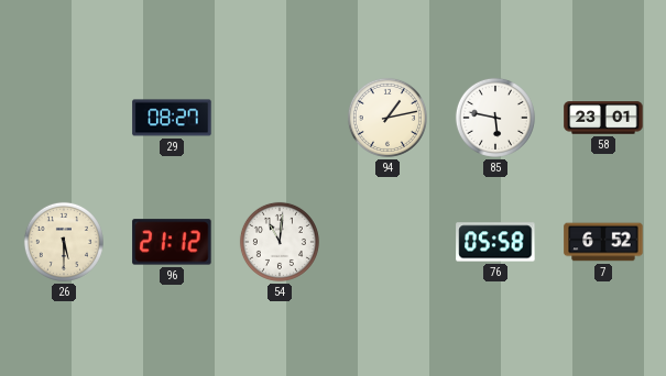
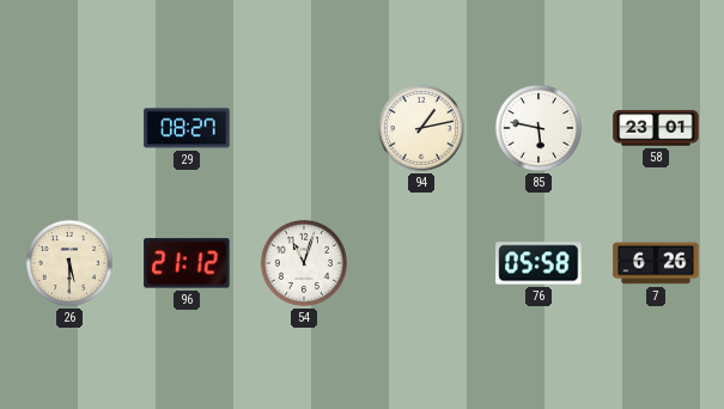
54: 11:01 -> 11:03 (304, 263)
7: 6:52 -> 6:26 (656, 263)
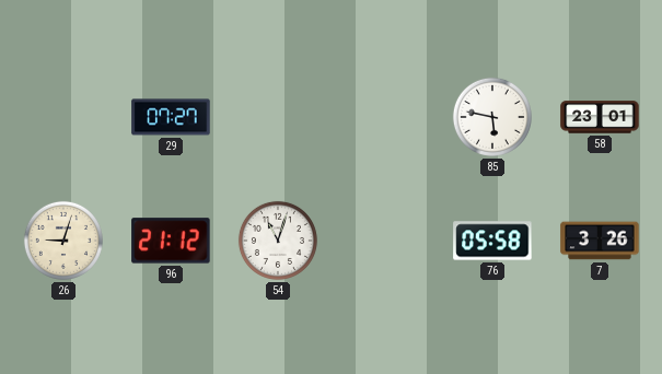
29: 08:27 -> 07:27 (171, 117)
94: 1:13 -> none (421, 128)
26: 5:30 -> 9:03 (63, 241)
7: 6:26 -> 3:26 (600, 241)
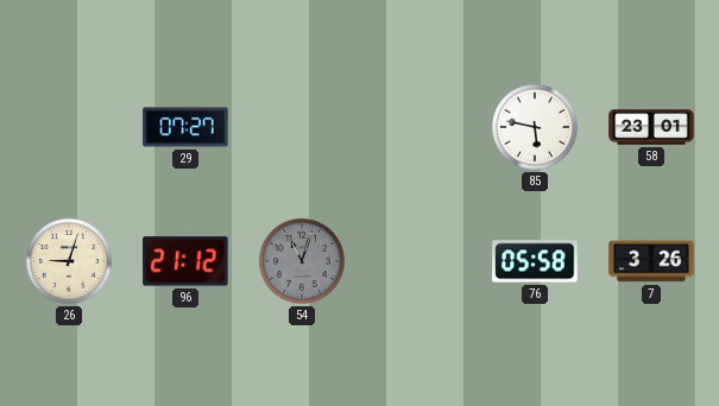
54 dial: white -> grey (302, 261)
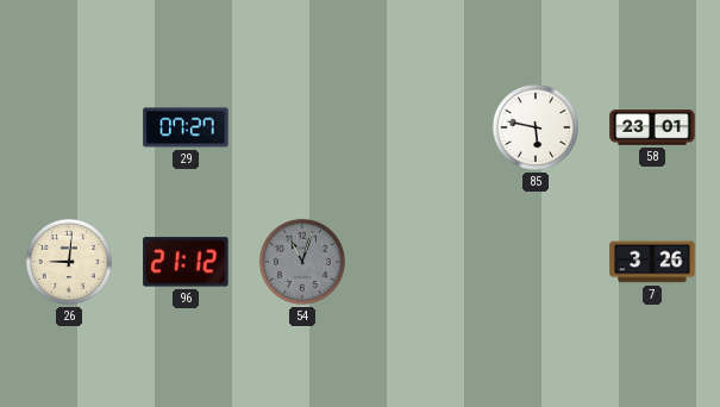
26: 9:03 -> 9:01 (69, 262)
76: 05:58 -> none (535, 261)
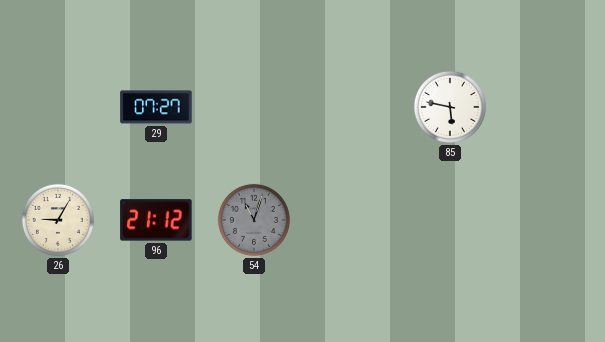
58: 23:01 -> none (652, 127)
26: 9:01 -> 9:05 (58, 220)
7: 3:26 -> none (652, 262)
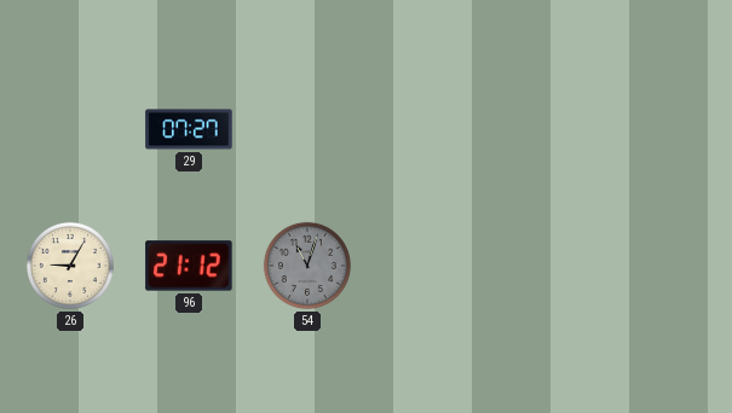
85: 5:47 -> none (450, 107)
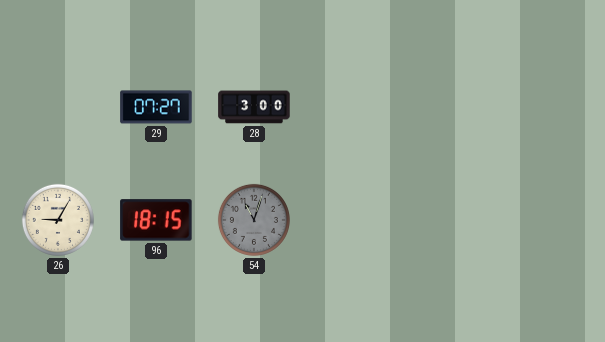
28: none -> 3:00 (254, 107)
96: 21:12 -> 18:15 (156, 220)
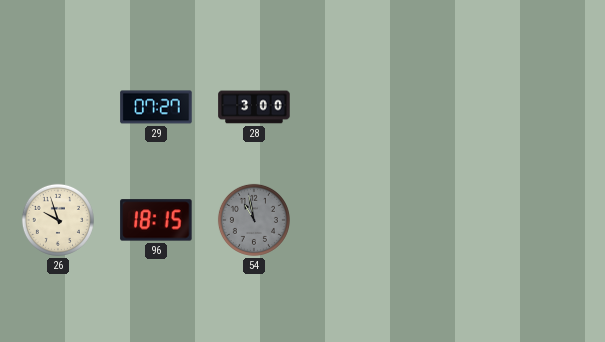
26: 9:05 -> 9:57 (58, 220)
54: 11:03 -> 10:58 (254, 220)
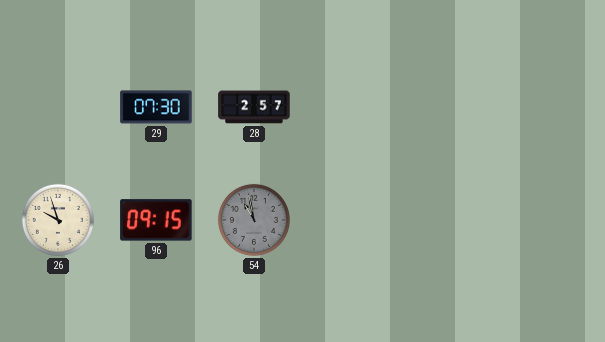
29: 07:27 -> 07:30 (156, 107)
28: 3:00 -> 2:57 (254, 107)
96: 18:15 -> 09:15 (156, 220)
